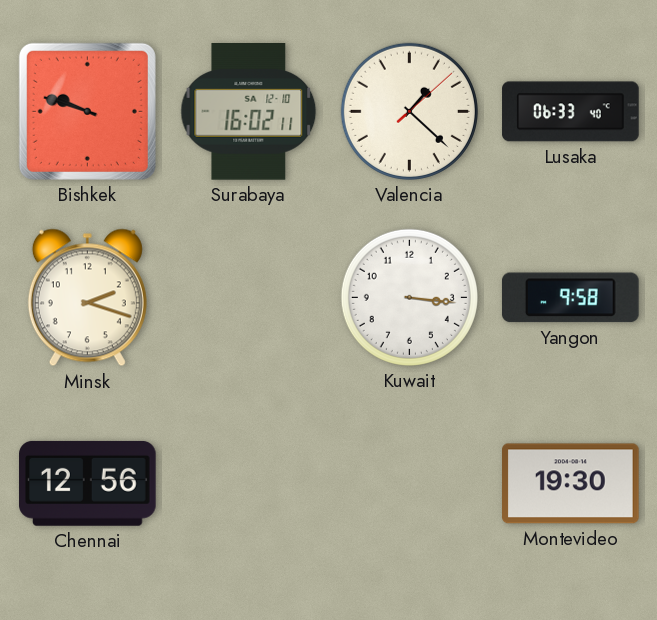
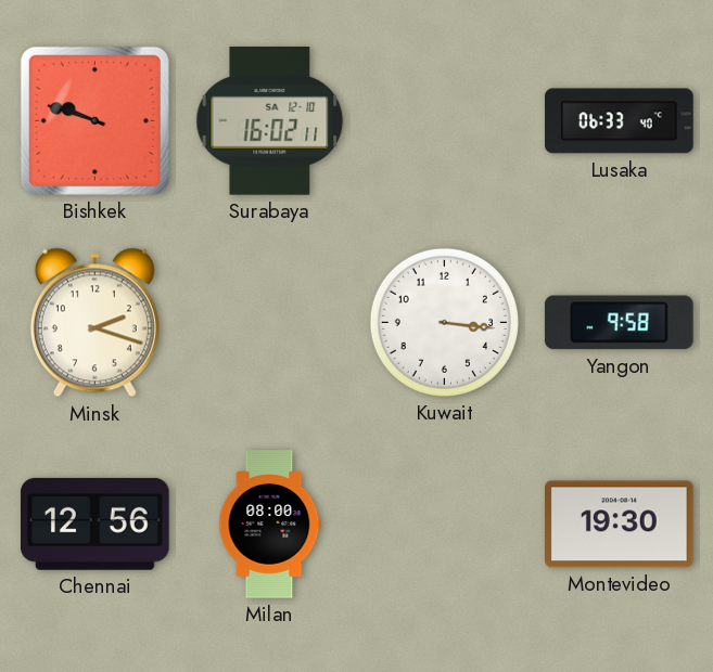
Valencia: 1:22 -> none (409, 111)
Milan: none -> 08:00 (270, 525)
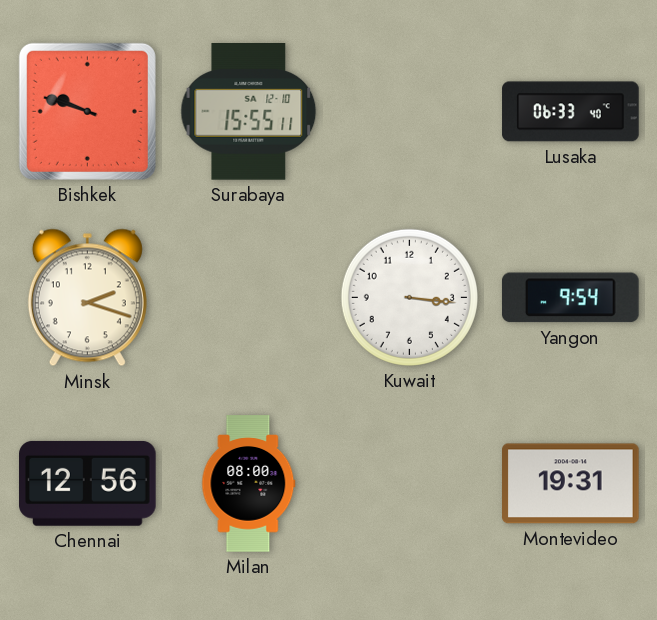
Surabaya: 16:02 -> 15:55 (249, 112)
Yangon: 9:58 -> 9:54 (570, 298)
Montevideo: 19:30 -> 19:31 (571, 484)
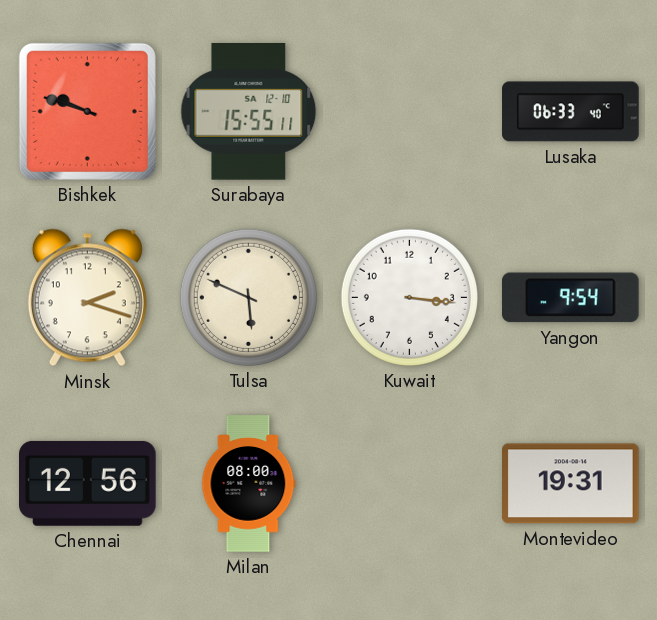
Tulsa: none -> 5:49 (248, 297)
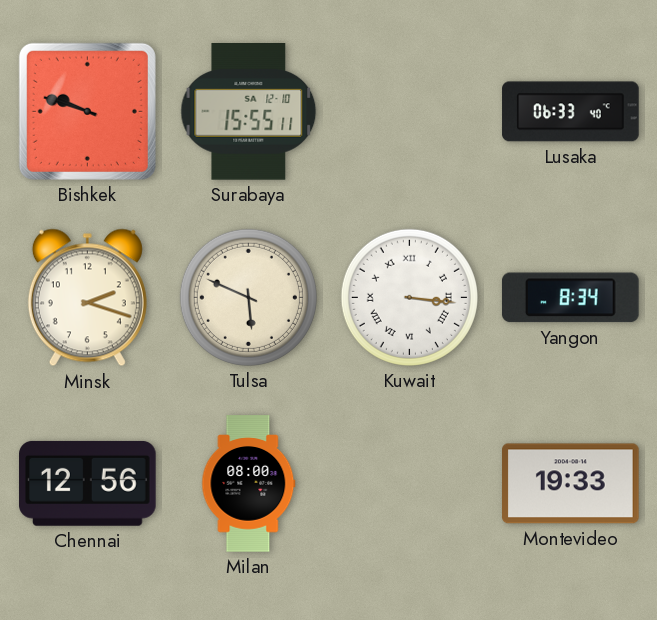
Kuwait numerals: Arabic -> Roman (409, 297)
Yangon: 9:54 -> 8:34 (570, 298)
Montevideo: 19:31 -> 19:33 (571, 484)
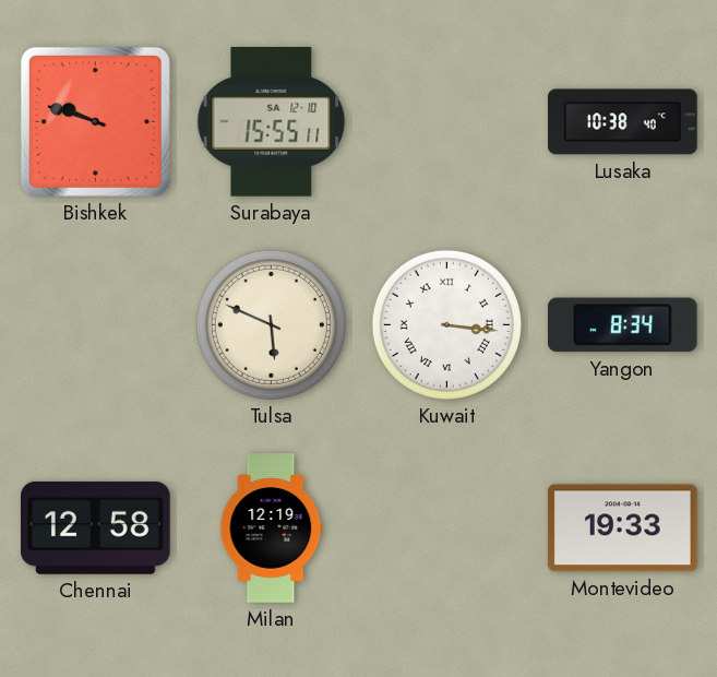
Lusaka: 06:33 -> 10:38 (623, 122)
Minsk: 2:18 -> none (87, 298)
Chennai: 12:56 -> 12:58 (96, 527)
Milan: 08:00 -> 12:19 (272, 528)
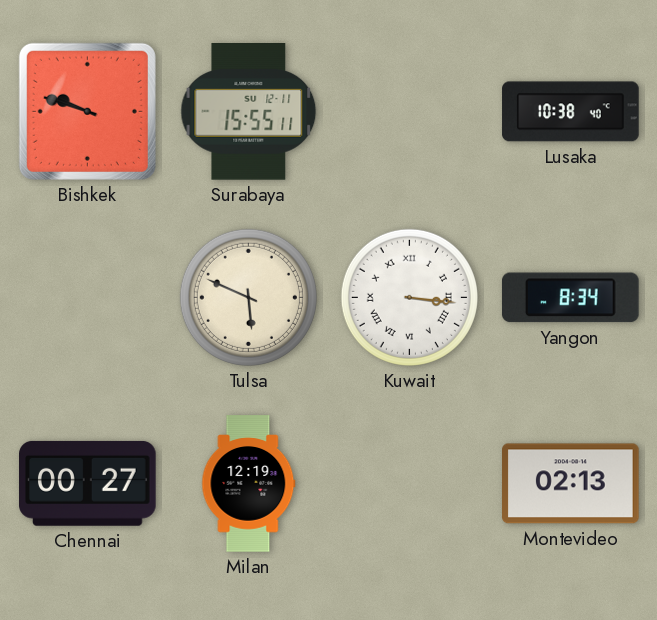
Surabaya date: SA 12-10 -> SU 12-11 (249, 112)
Chennai: 12:58 -> 00:27 (88, 483)
Montevideo: 19:33 -> 02:13 (571, 484)
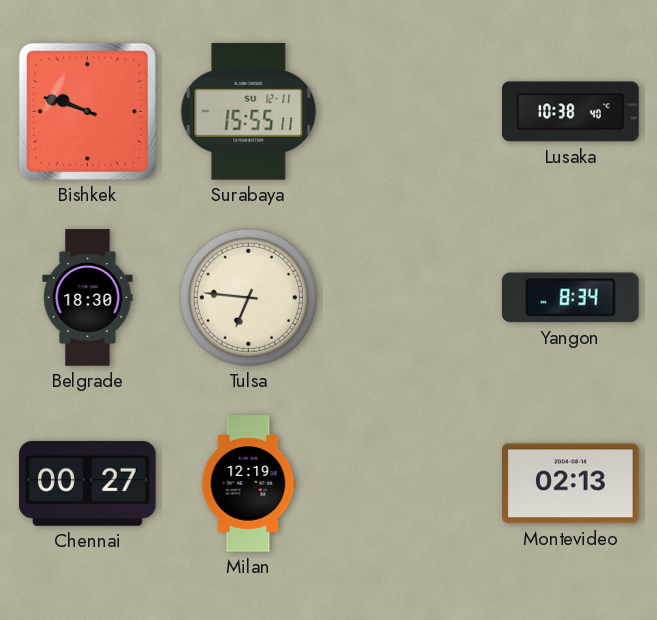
Belgrade: none -> 18:30 (88, 298)
Tulsa: 5:49 -> 6:46 (248, 297)
Kuwait: 3:16 -> none (409, 297)
